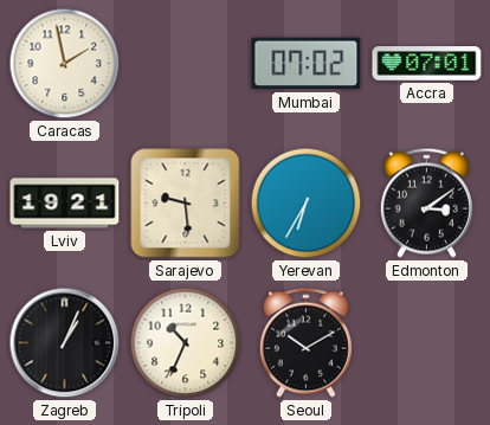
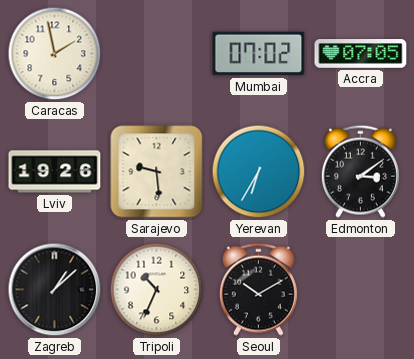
Accra: 07:01 -> 07:05 (361, 54)
Lviv: 19:21 -> 19:26 (55, 172)
Zagreb: 1:04 -> 1:08 (55, 290)
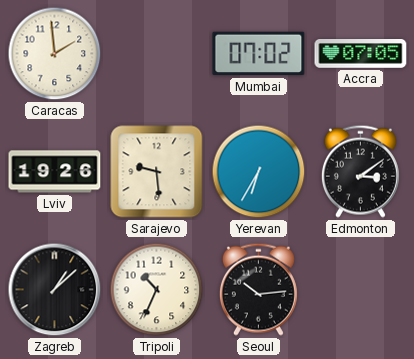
Caracas: 1:58 -> 1:59 (55, 54)
Seoul: 10:10 -> 10:14 (258, 289)
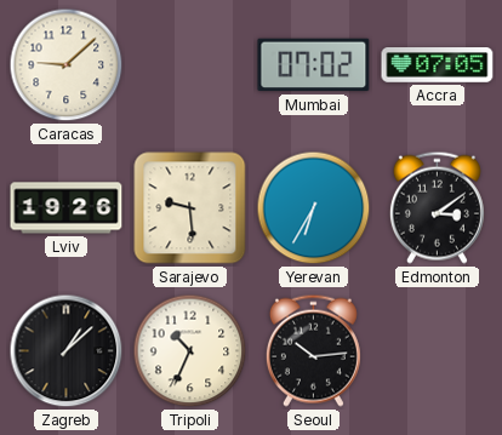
Caracas: 1:59 -> 9:08 (67, 65)
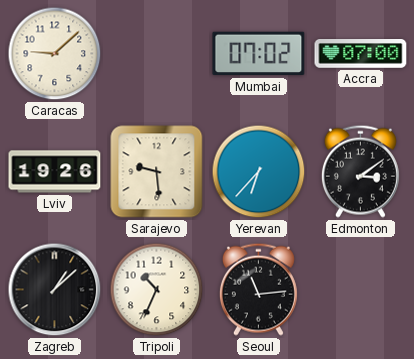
Accra: 07:05 -> 07:00 (361, 54)
Yerevan: 6:35 -> 6:37 (259, 172)
Seoul: 10:14 -> 11:14 (258, 289)
